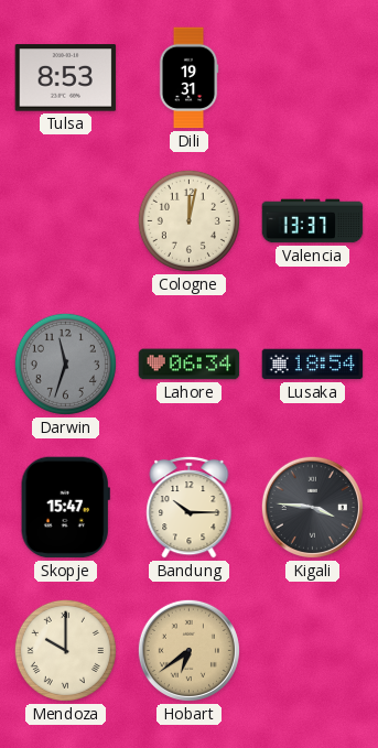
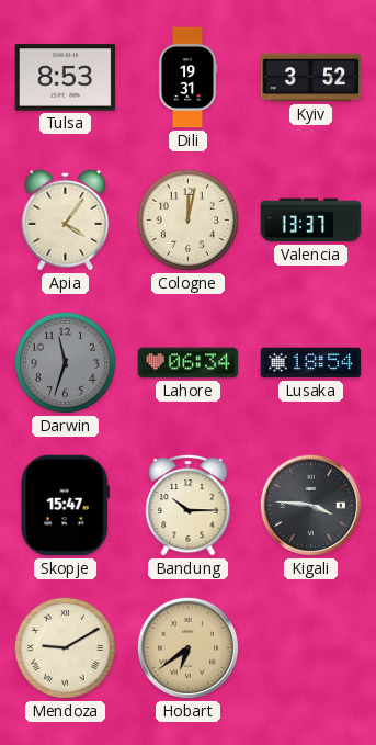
Kyiv: none -> 3:52 (311, 78)
Apia: none -> 4:06 (66, 219)
Mendoza: 10:00 -> 9:10 (65, 647)
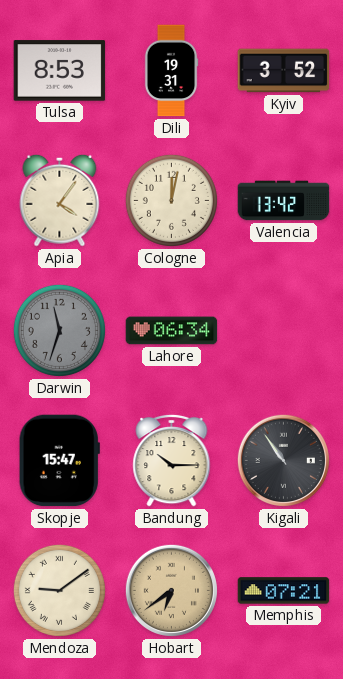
Valencia: 13:37 -> 13:42 (284, 201)
Lusaka: 18:54 -> none (311, 363)
Kigali: 3:46 -> 10:54 (283, 460)
Mendoza: 9:10 -> 9:09 (59, 590)
Memphis: none -> 07:21 (284, 591)
